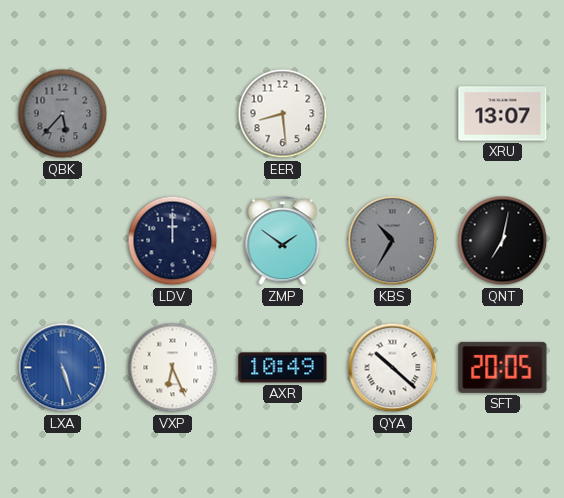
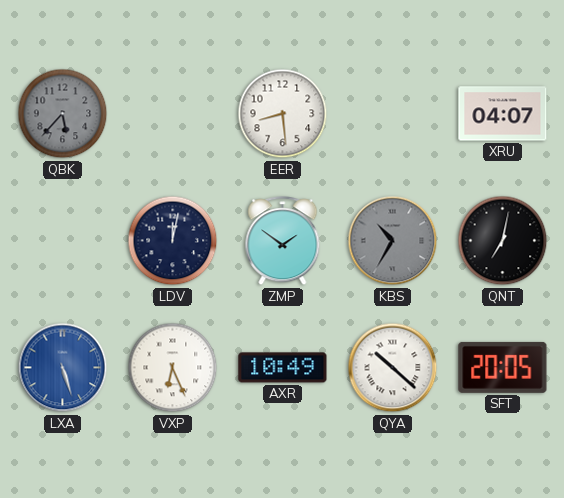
XRU: 13:07 -> 04:07 (503, 114)
LDV: 12:00 -> 12:02 (173, 241)
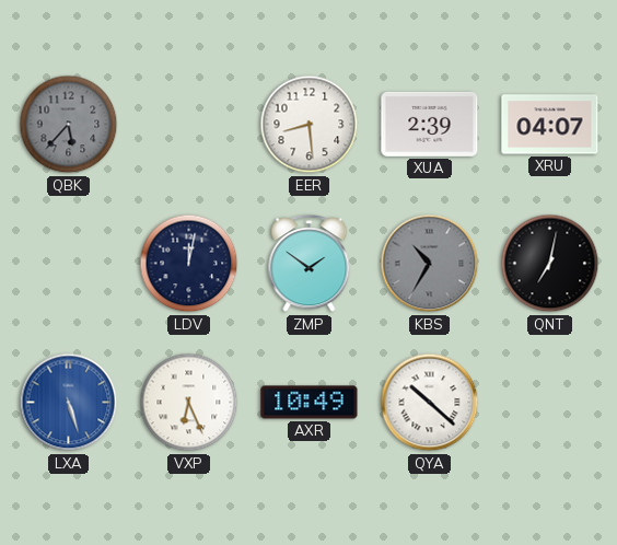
XUA: none -> 2:39 (430, 124)
SFT: 20:05 -> none (503, 367)
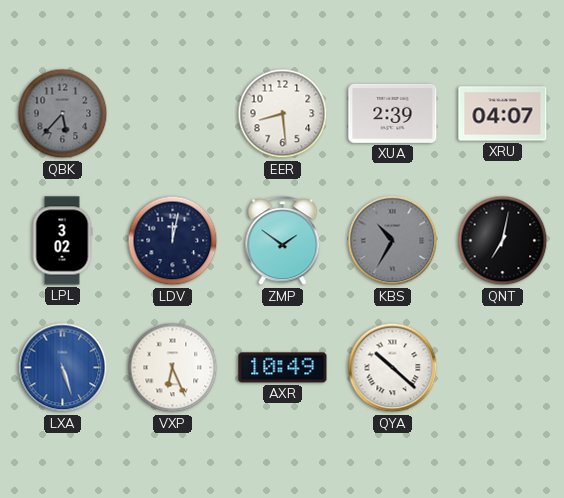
LPL: none -> 3:02 (62, 241)
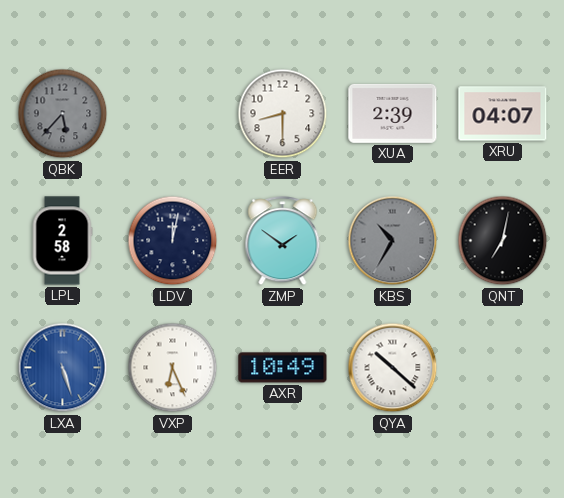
EER: 8:29 -> 8:30 (283, 114)
LPL: 3:02 -> 2:58 (62, 241)
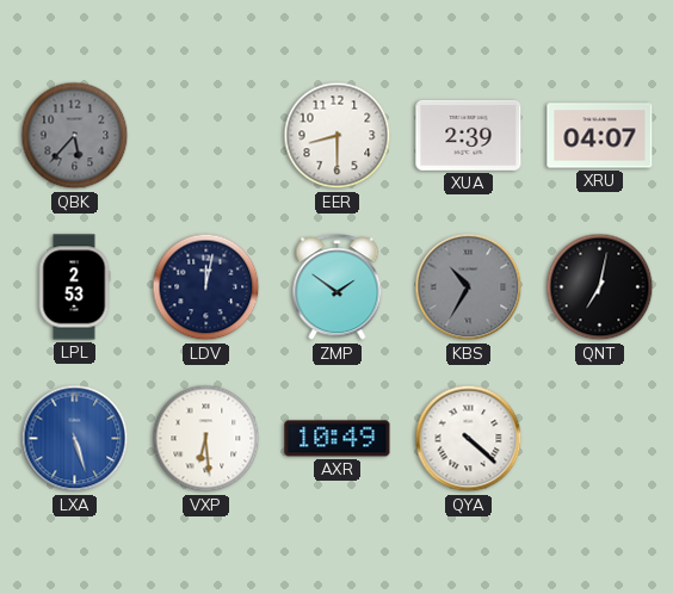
LPL: 2:58 -> 2:53 (74, 287)
VXP: 6:26 -> 6:29 (206, 439)
QYA: 10:22 -> 4:22 (469, 439)
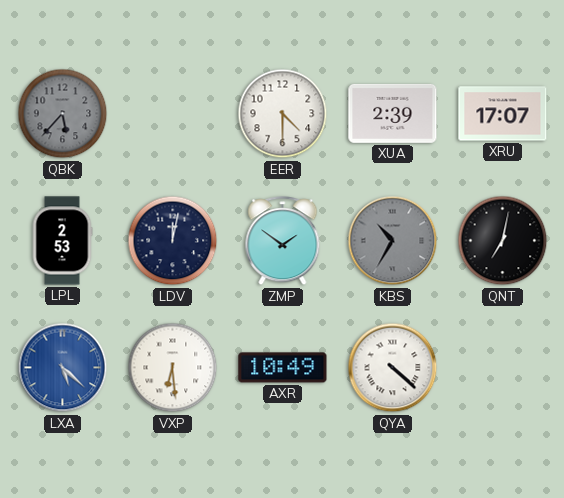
EER: 8:30 -> 4:30 (283, 114)
XRU: 04:07 -> 17:07 (503, 114)
LXA: 5:27 -> 5:22 (63, 368)
